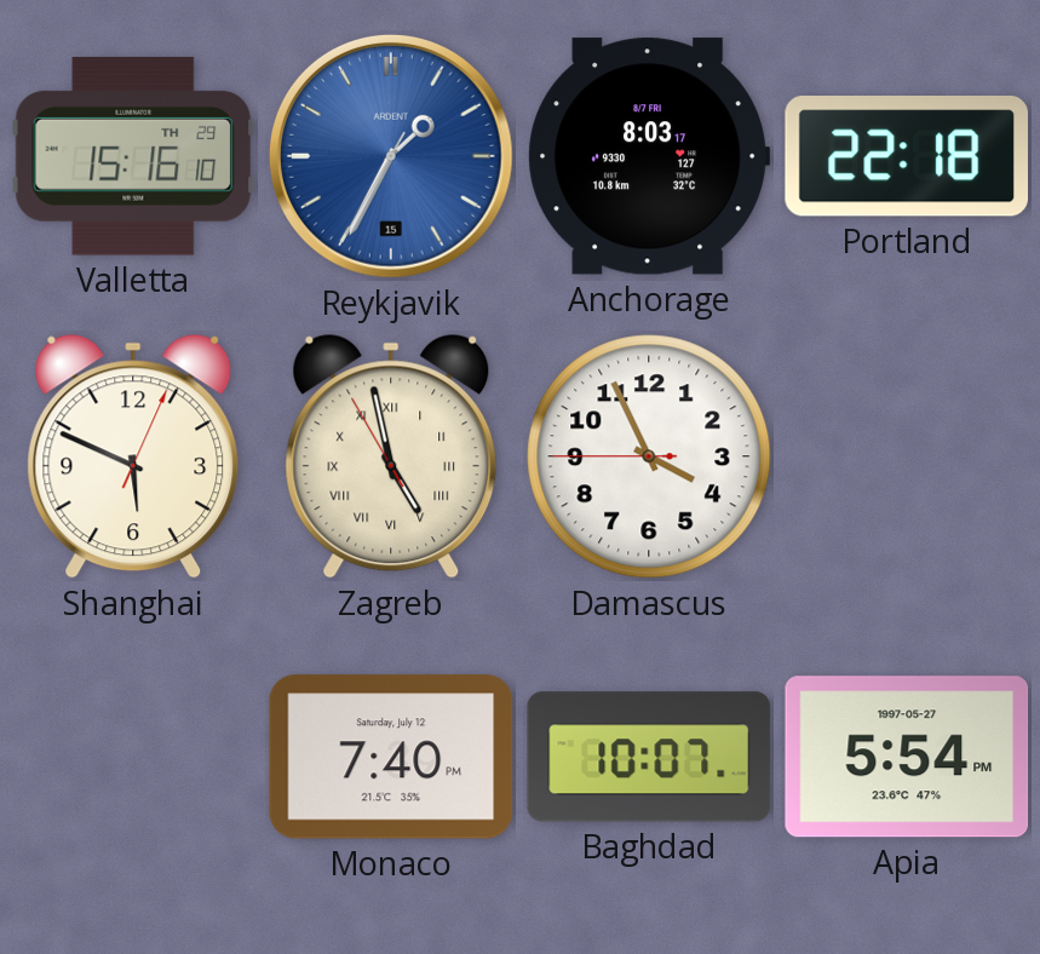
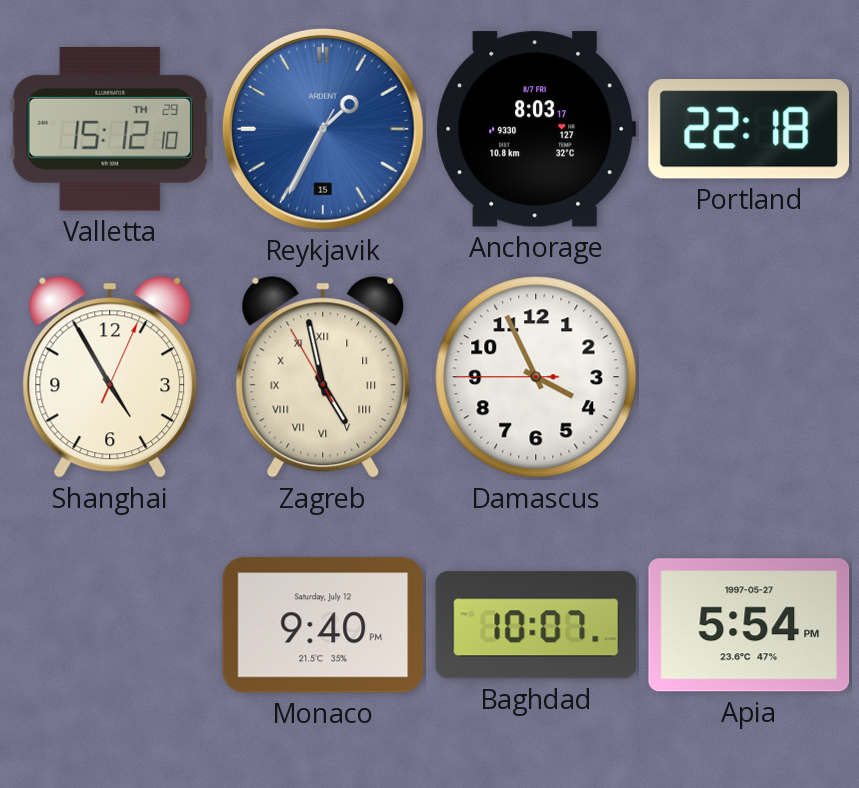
Valletta: 15:16 -> 15:12 (110, 129)
Shanghai: 5:49 -> 4:55 (110, 377)
Monaco: 7:40 -> 9:40 (323, 625)
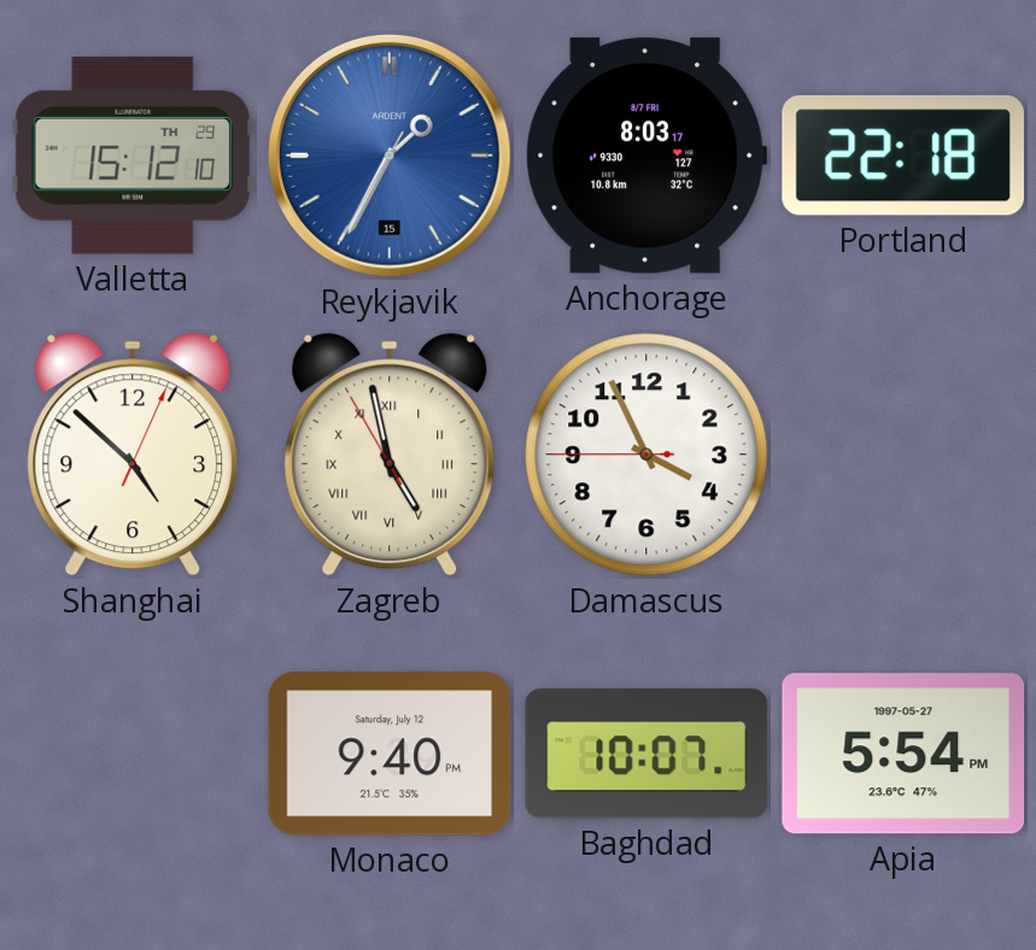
Shanghai: 4:55 -> 4:52 (133, 455)
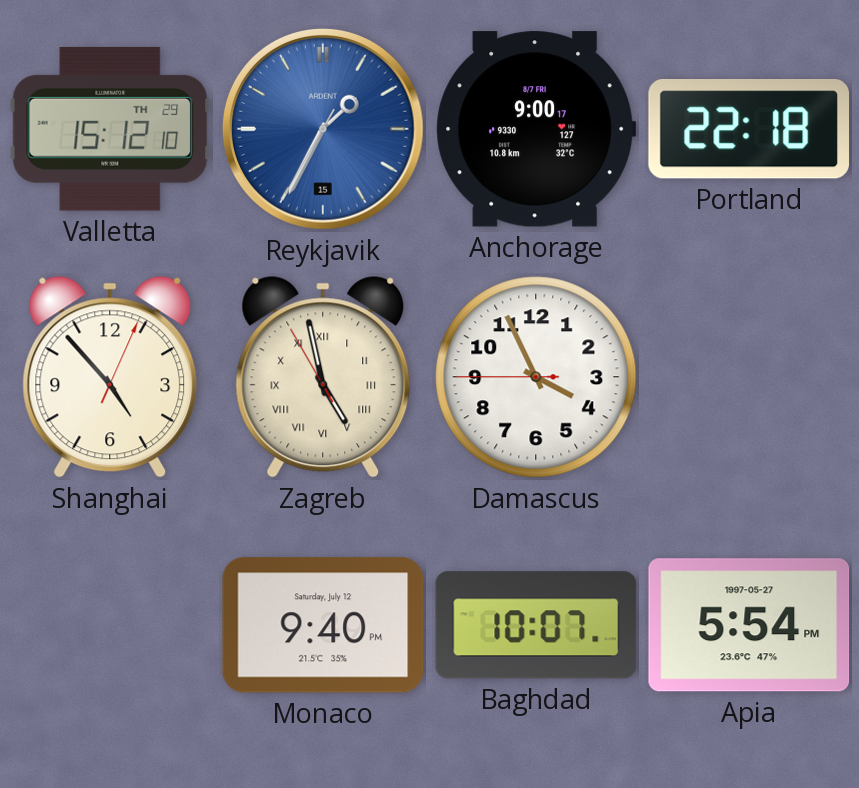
Anchorage: 8:03 -> 9:00 (536, 129)
Shanghai: 4:52 -> 4:53 (110, 377)
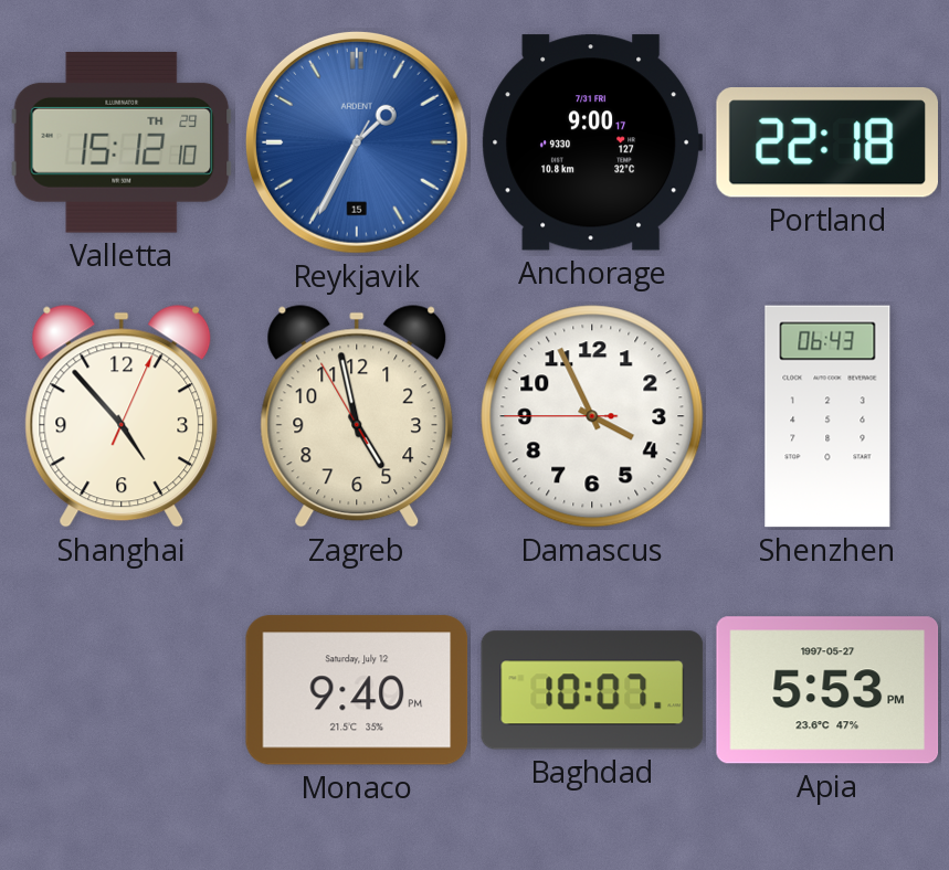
Anchorage date: 8/7 FRI -> 7/31 FRI (592, 142)
Zagreb numerals: Roman -> Arabic (357, 416)
Shenzhen: none -> 06:43 (827, 416)
Apia: 5:54 -> 5:53 (827, 690)
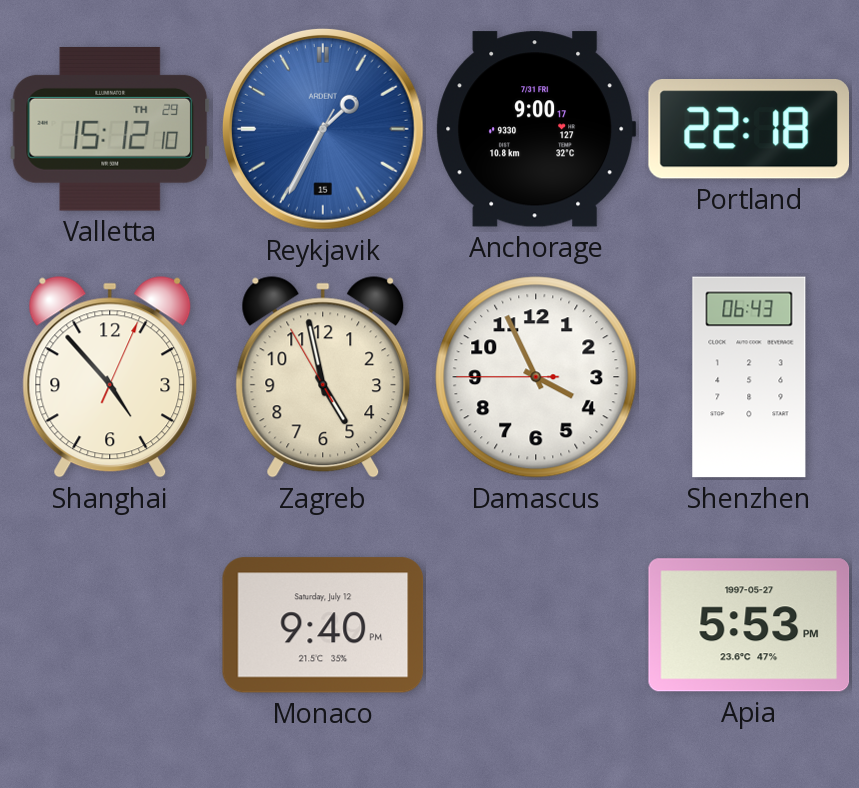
Baghdad: 10:07 -> none (592, 690)
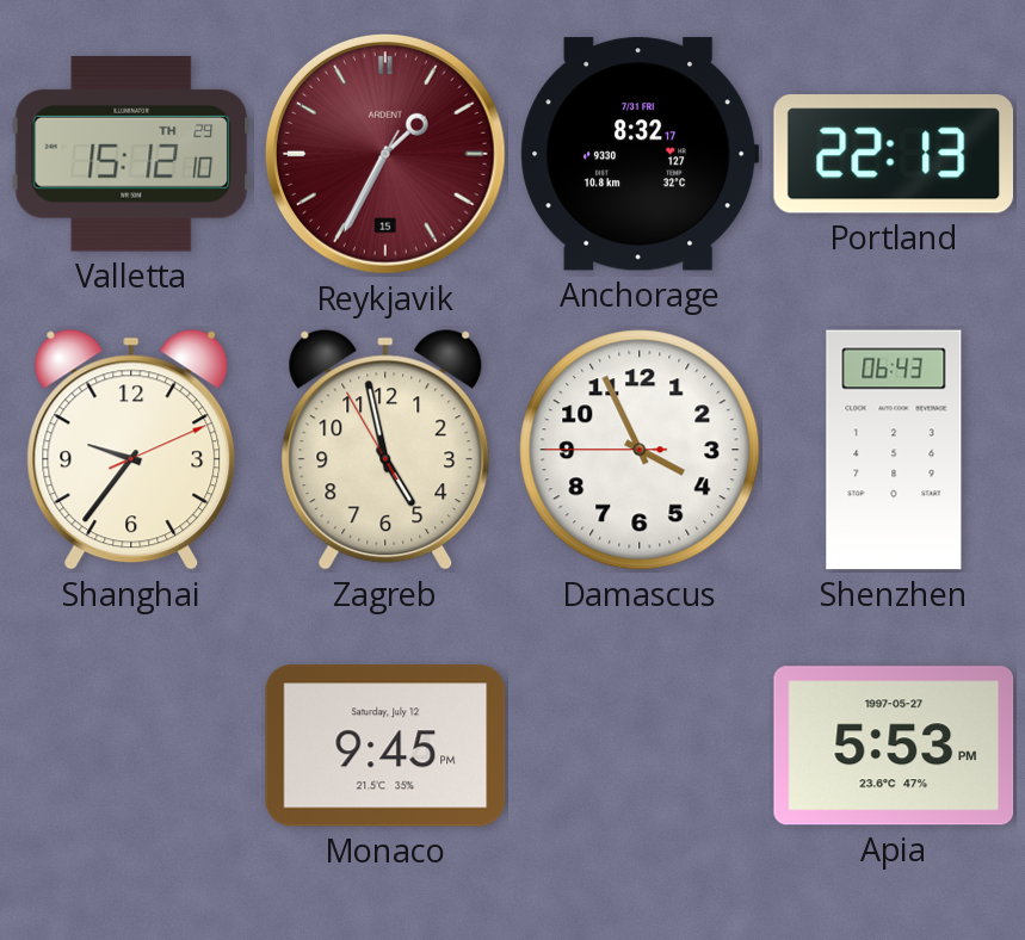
Reykjavik dial: blue -> burgundy (385, 154)
Anchorage: 9:00 -> 8:32 (640, 154)
Portland: 22:18 -> 22:13 (893, 155)
Shanghai: 4:53 -> 9:36 (131, 450)
Monaco: 9:40 -> 9:45 (385, 746)
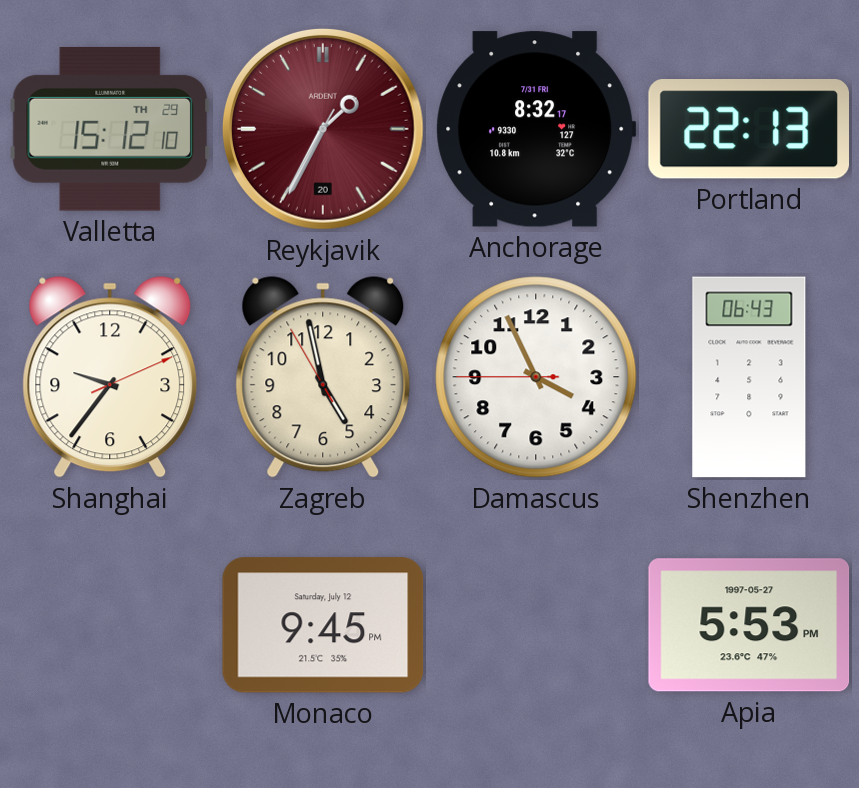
Reykjavik date: 15 -> 20 (323, 129)
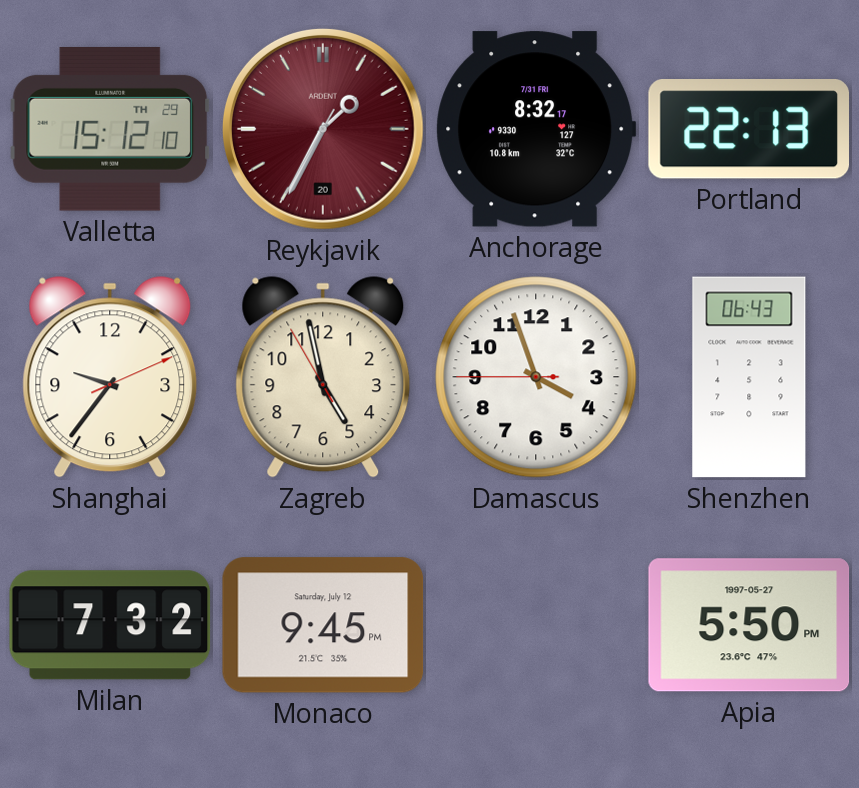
Damascus: 3:55 -> 3:56 (536, 377)
Milan: none -> 7:32 (110, 625)
Apia: 5:53 -> 5:50 (749, 625)
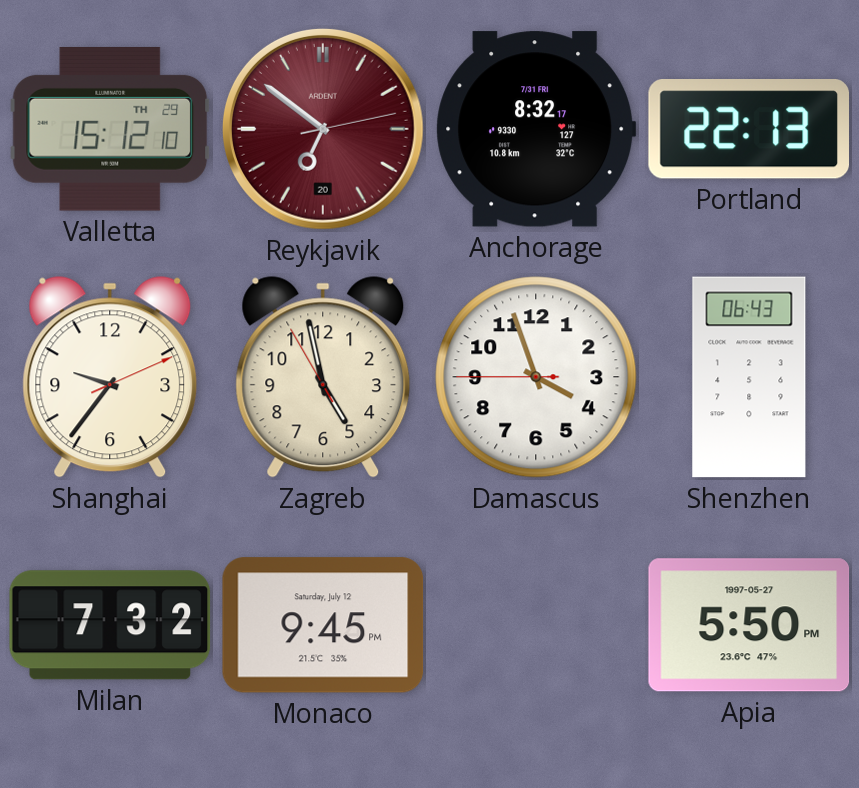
Reykjavik: 1:34 -> 6:51 (323, 129)
